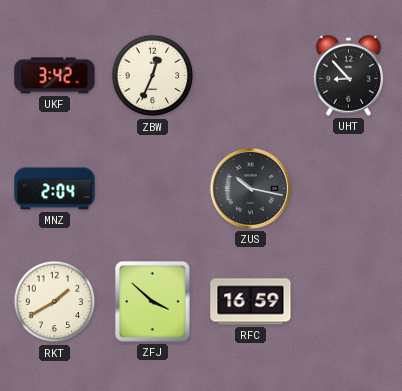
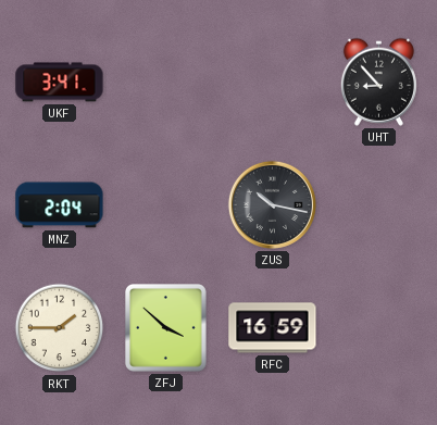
UKF: 3:42 -> 3:41 (60, 83)
ZBW: 12:34 -> none (153, 76)
RKT: 1:40 -> 1:45 (60, 328)
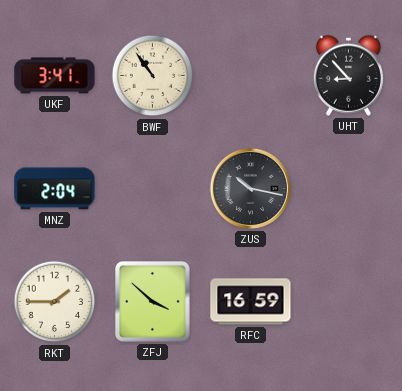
BWF: none -> 10:54 (153, 76)
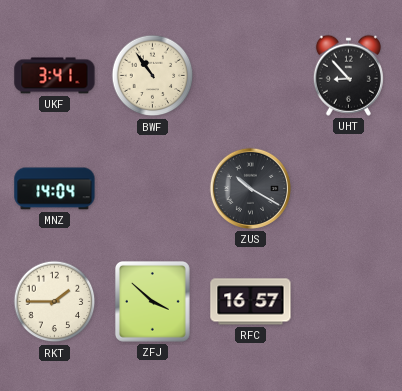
MNZ: 2:04 -> 14:04 (55, 189)
ZUS: 10:17 -> 10:20 (250, 188)
RFC: 16:59 -> 16:57 (251, 302)
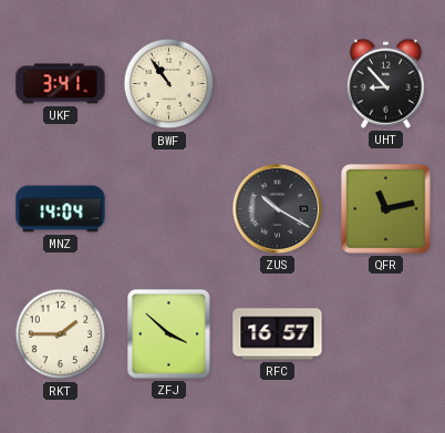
QFR: none -> 11:13 (385, 208)
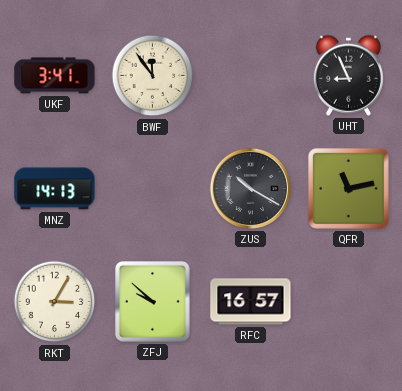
BWF: 10:54 -> 11:54 (153, 76)
UHT: 8:53 -> 8:56 (348, 75)
MNZ: 14:04 -> 14:13 (55, 189)
RKT: 1:45 -> 3:05 (55, 302)
ZFJ: 3:52 -> 9:52 (152, 302)
